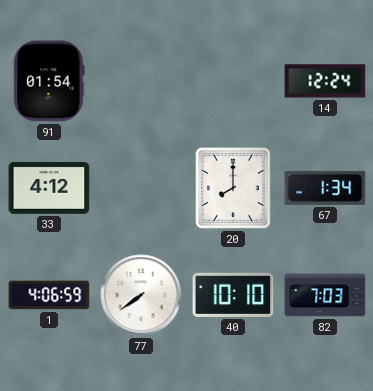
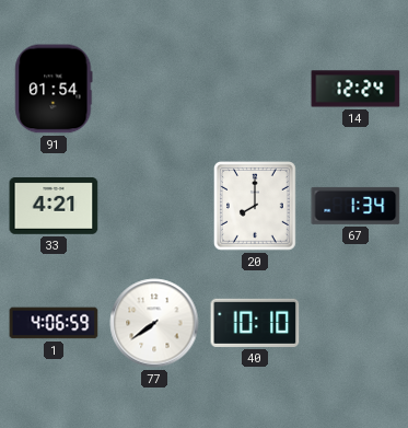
33: 4:12 -> 4:21 (54, 207)
82: 7:03 -> none (325, 295)
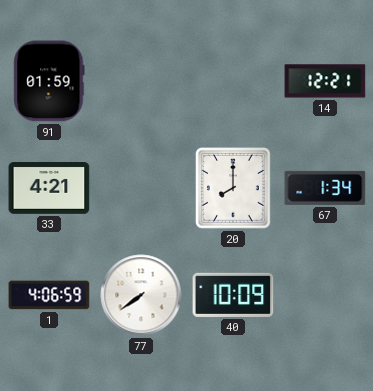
91: 01:54 -> 01:59 (49, 81)
14: 12:24 -> 12:21 (325, 81)
40: 10:10 -> 10:09 (233, 295)
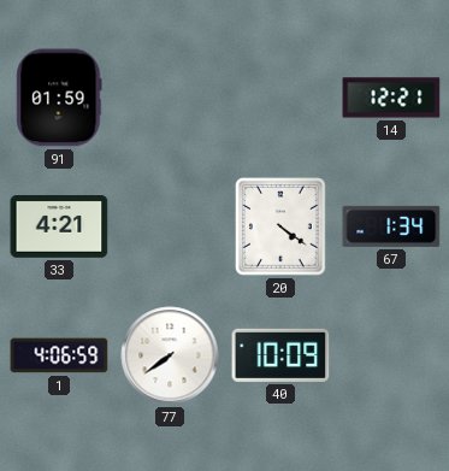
20: 8:00 -> 4:21 (282, 228)
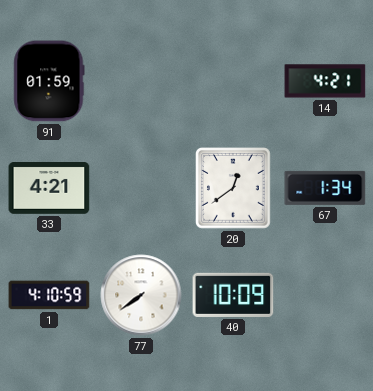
14: 12:21 -> 4:21 (325, 81)
20: 4:21 -> 12:39 (234, 189)
1: 4:06 -> 4:10 (49, 295)
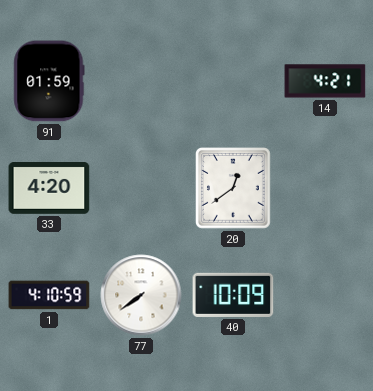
33: 4:21 -> 4:20 (49, 189)
67: 1:34 -> none (325, 188)
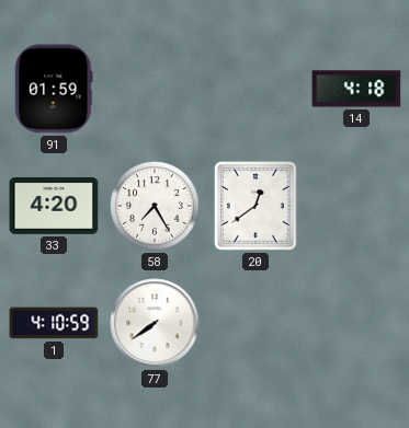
14: 4:21 -> 4:18 (356, 89)
58: none -> 7:25 (155, 206)
40: 10:09 -> none (233, 295)
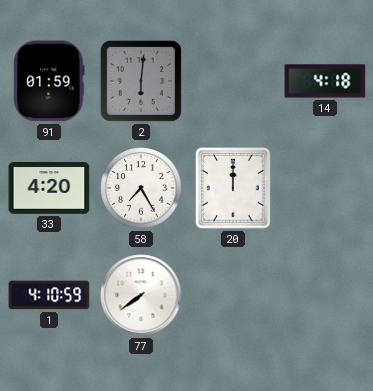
2: none -> 6:01 (141, 81)
20: 12:39 -> 12:00 (234, 189)
